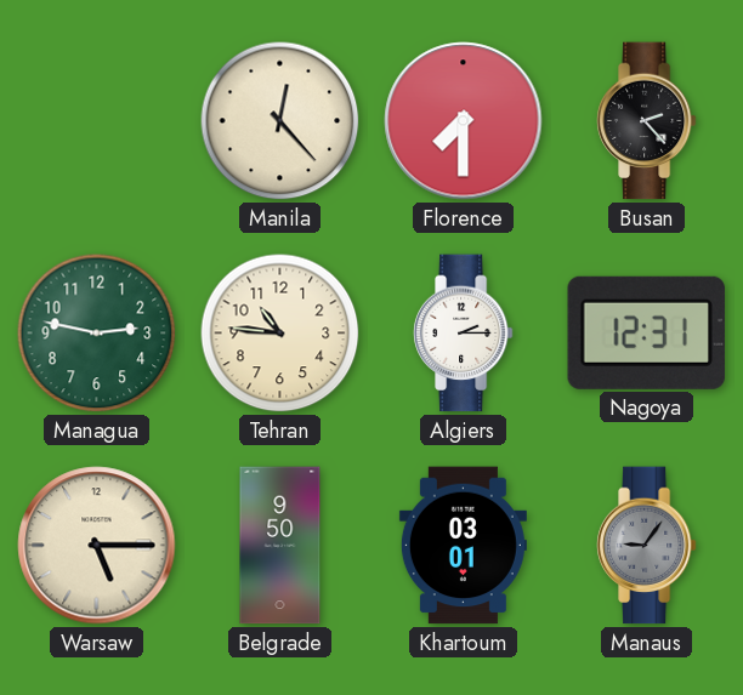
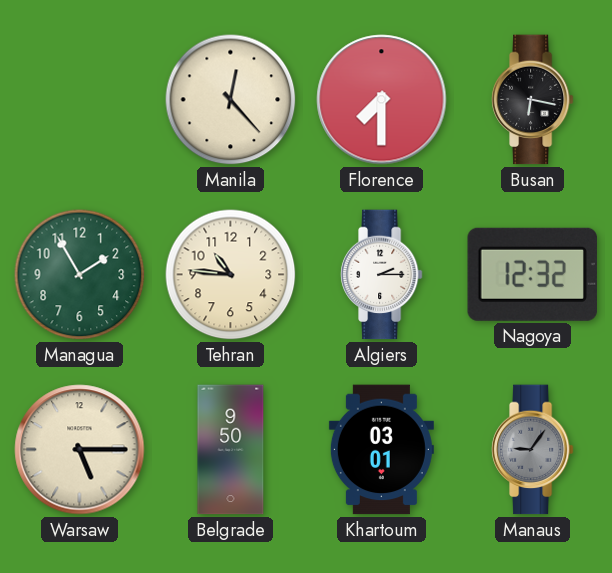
Busan: 2:23 -> 6:17 (532, 100)
Managua: 2:47 -> 1:55 (80, 275)
Nagoya: 12:31 -> 12:32 (532, 274)
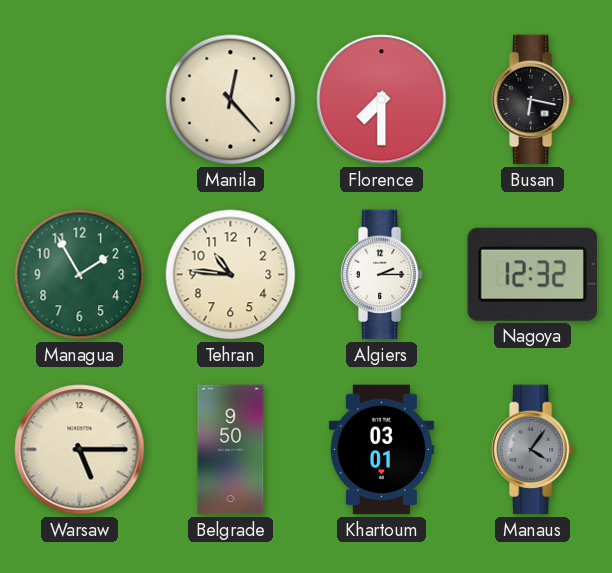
Manaus: 9:06 -> 4:06 (532, 450)
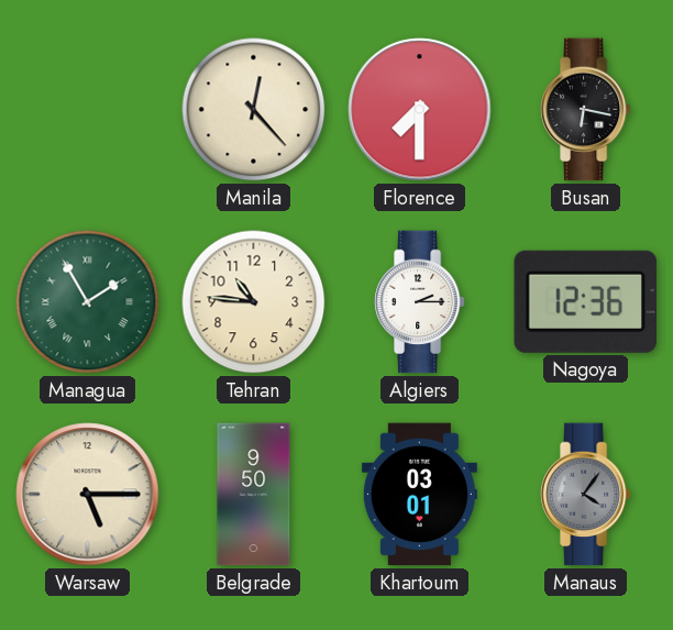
Managua numerals: Arabic -> Roman (88, 302)
Nagoya: 12:32 -> 12:36 (585, 301)
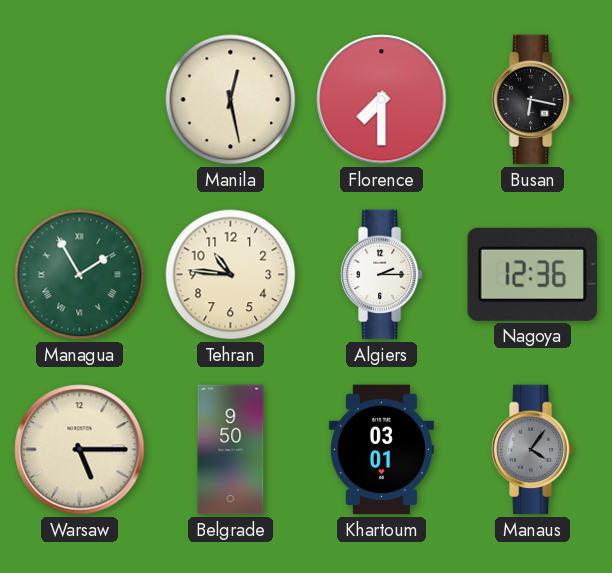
Manila: 12:23 -> 12:28 (231, 100)
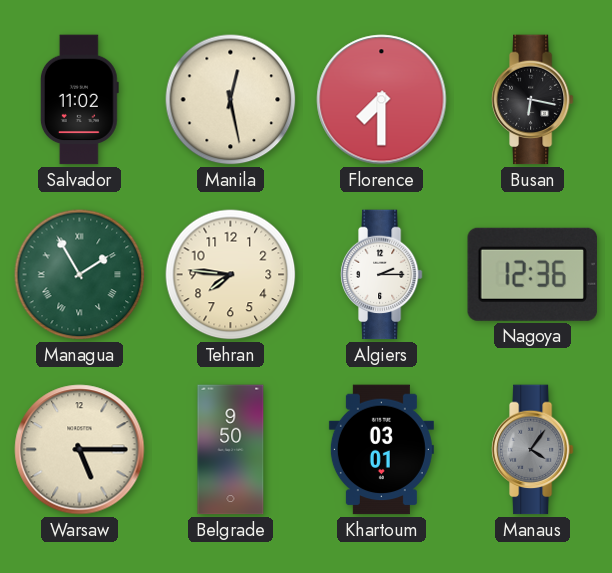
Salvador: none -> 11:02 (79, 100)
Tehran: 10:46 -> 7:46 (231, 275)
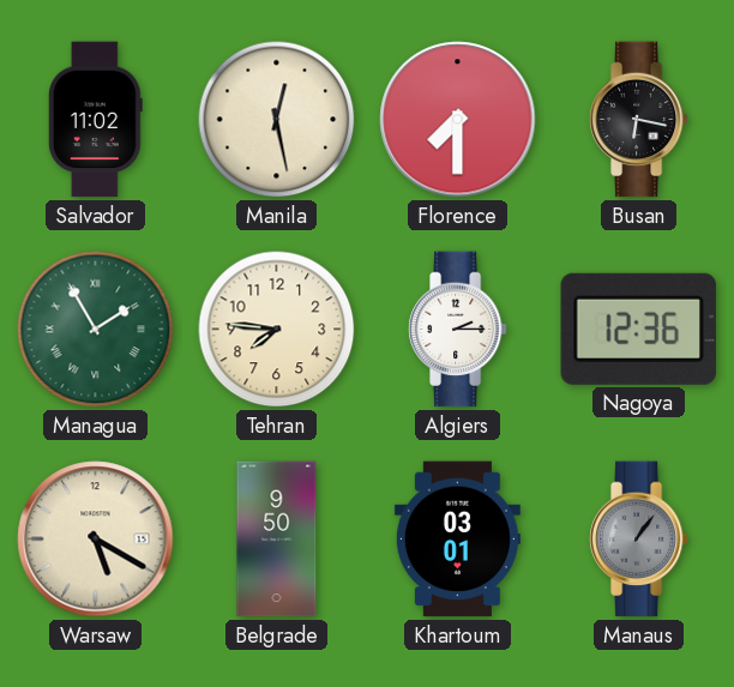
Warsaw: 5:15 -> 5:20 (96, 540)
Manaus: 4:06 -> 1:06 (638, 540)
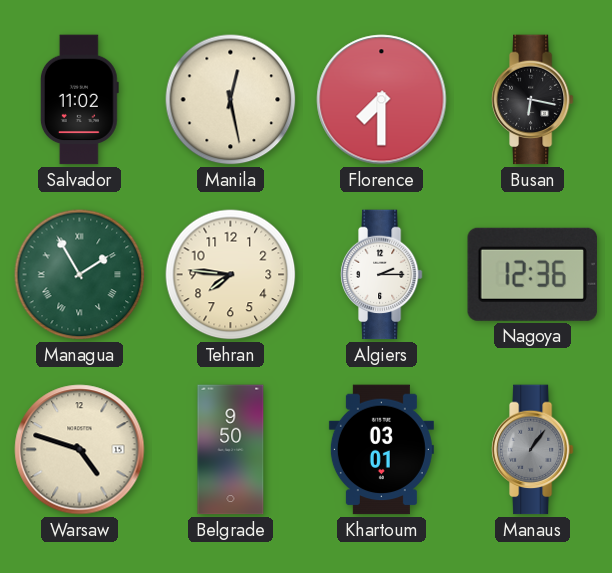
Warsaw: 5:20 -> 4:48 (80, 450)
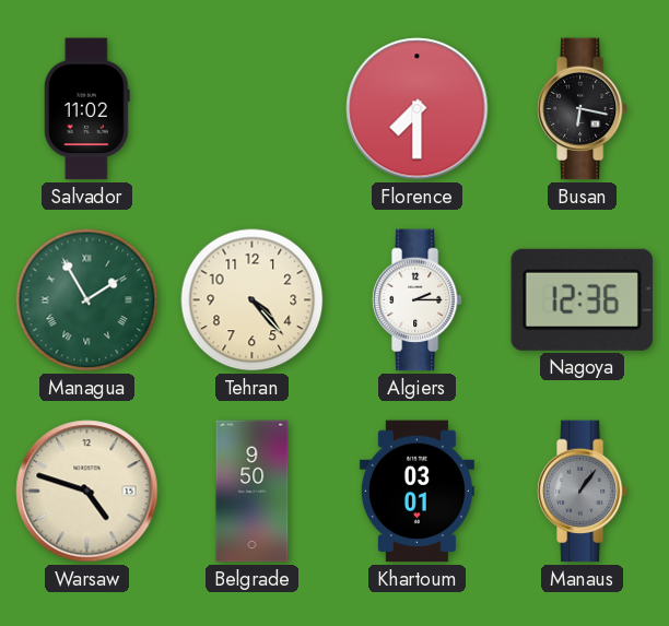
Manila: 12:28 -> none (231, 100)
Tehran: 7:46 -> 4:23 (253, 300)
